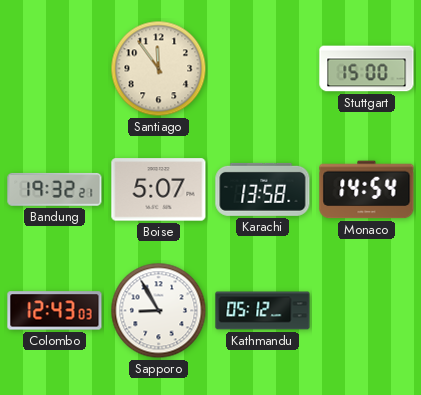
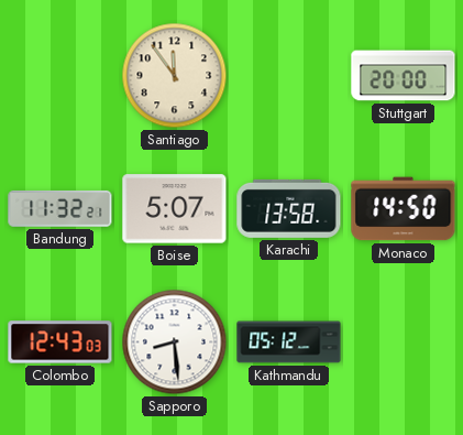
Stuttgart: 15:00 -> 20:00 (404, 76)
Bandung: 19:32 -> 11:32 (60, 208)
Monaco: 14:54 -> 14:50 (404, 209)
Sapporo: 8:55 -> 8:29 (175, 342)
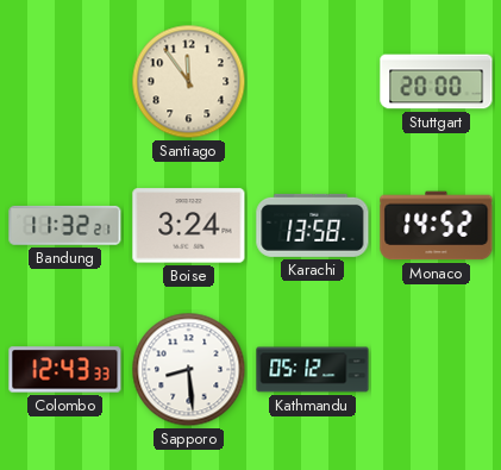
Boise: 5:07 -> 3:24 (189, 226)
Monaco: 14:50 -> 14:52 (437, 226)
Colombo: 12:43:03 -> 12:43:33 (65, 370)
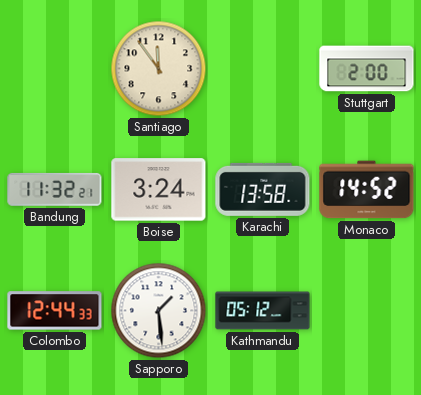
Stuttgart: 20:00 -> 2:00 (367, 69)
Colombo: 12:43 -> 12:44 (55, 311)
Sapporo: 8:29 -> 1:29 (159, 311)
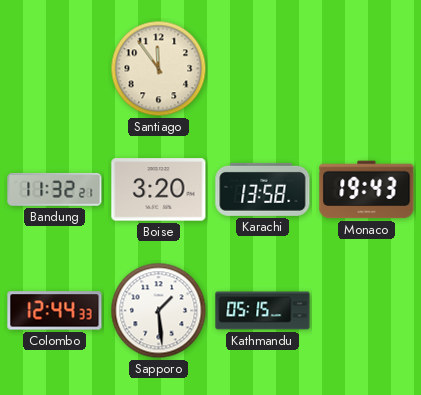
Stuttgart: 2:00 -> none (367, 69)
Boise: 3:24 -> 3:20 (159, 190)
Monaco: 14:52 -> 19:43 (367, 190)
Kathmandu: 05:12 -> 05:15 (263, 311)
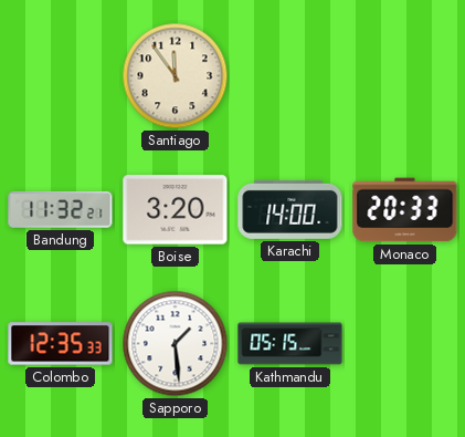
Karachi: 13:58 -> 14:00 (290, 209)
Monaco: 19:43 -> 20:33 (405, 210)
Colombo: 12:44 -> 12:35 (61, 344)
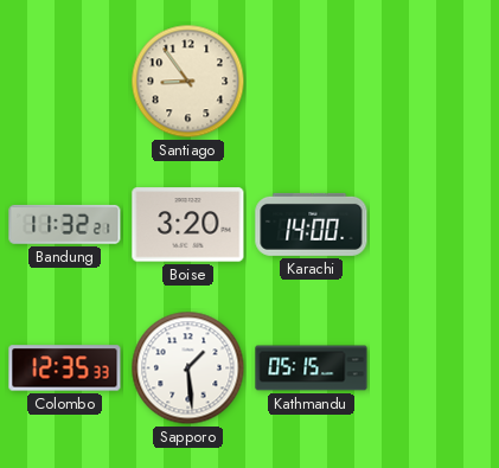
Santiago: 11:54 -> 8:54 (188, 82)
Monaco: 20:33 -> none (405, 210)
